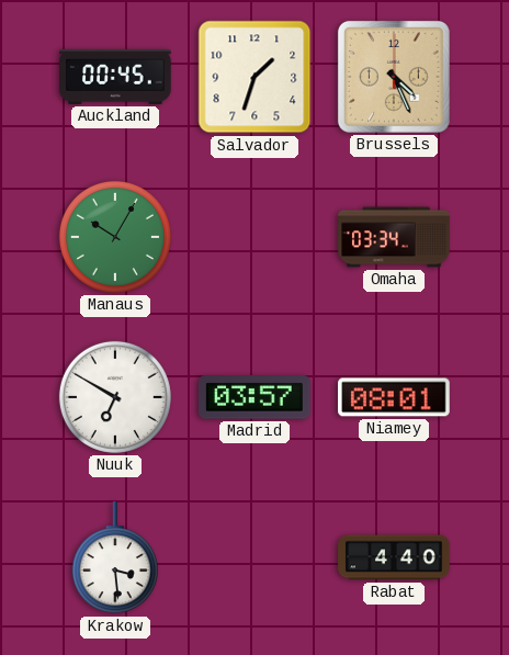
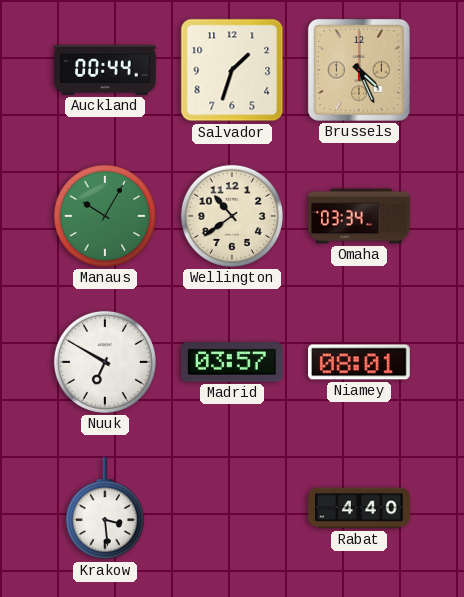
Auckland: 00:45 -> 00:44 (105, 70)
Wellington: none -> 10:39 (232, 216)
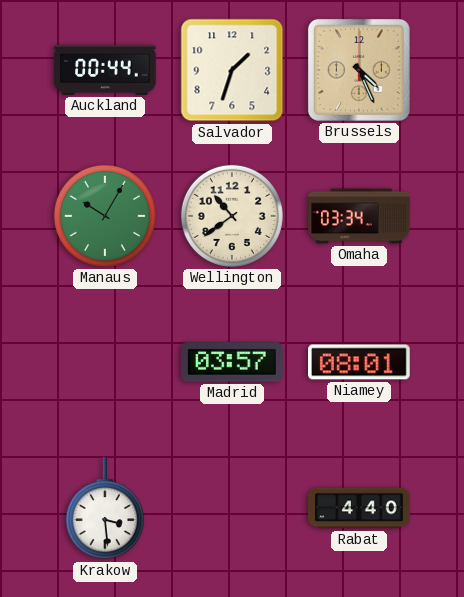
Nuuk: 6:50 -> none (105, 362)
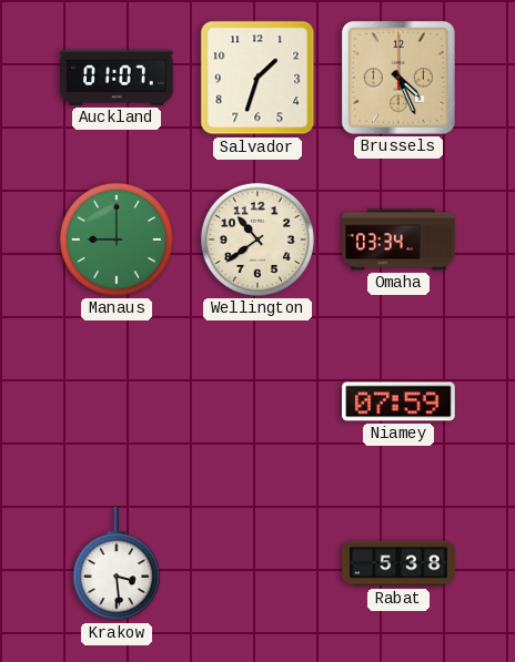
Auckland: 00:44 -> 01:07 (117, 78)
Manaus: 10:05 -> 9:00 (117, 240)
Madrid: 03:57 -> none (233, 362)
Niamey: 08:01 -> 07:59 (398, 401)
Rabat: 4:40 -> 5:38 (398, 563)
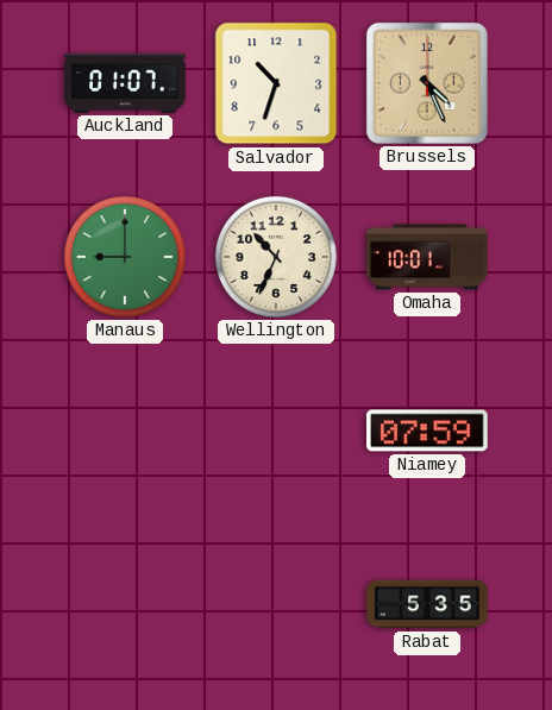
Salvador: 1:33 -> 10:33 (276, 83)
Wellington: 10:39 -> 10:34 (276, 257)
Omaha: 03:34 -> 10:01 (427, 257)
Krakow: 3:29 -> none (117, 564)
Rabat: 5:38 -> 5:35 (427, 604)
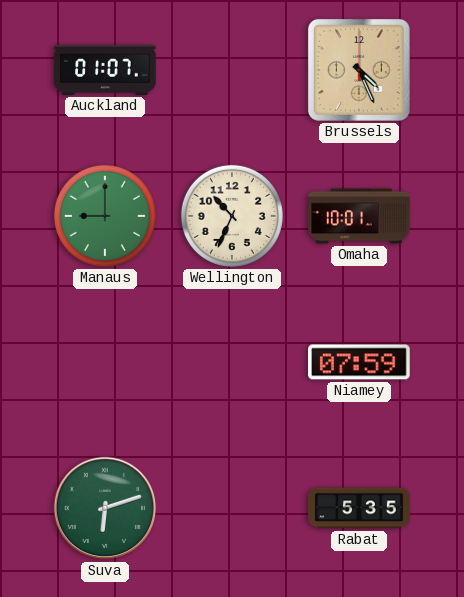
Salvador: 10:33 -> none (276, 83)
Suva: none -> 6:12 (105, 508)
